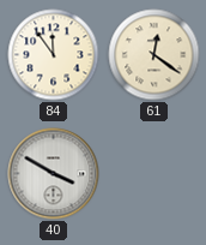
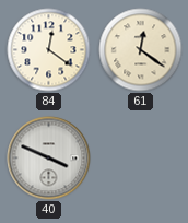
84: 11:54 -> 12:21 (49, 50)
40: 3:50 -> 3:49 (49, 159)
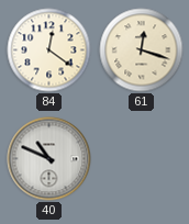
61: 12:21 -> 12:18 (142, 51)
40: 3:49 -> 10:49 (49, 159)
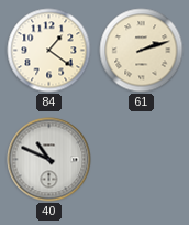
84: 12:21 -> 1:21 (49, 51)
61: 12:18 -> 2:12 (142, 51)
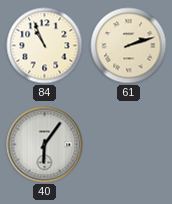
84: 1:21 -> 10:56 (45, 46)
40: 10:49 -> 6:06 (45, 145)
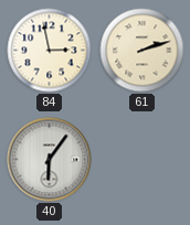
84: 10:56 -> 2:58 (50, 51)
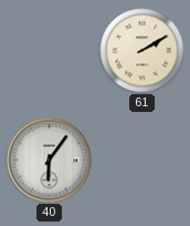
84: 2:58 -> none (50, 51)
61: 2:12 -> 2:10 (142, 51)
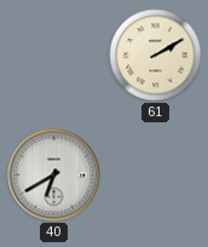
40: 6:06 -> 6:40 (54, 176)
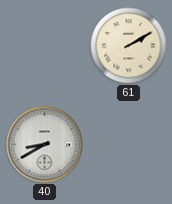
40: 6:40 -> 8:40 (45, 145)
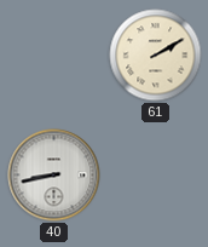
40: 8:40 -> 8:43 (54, 176)
